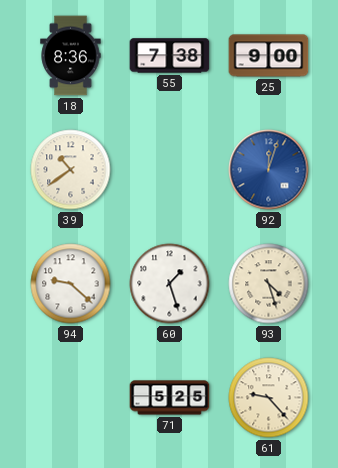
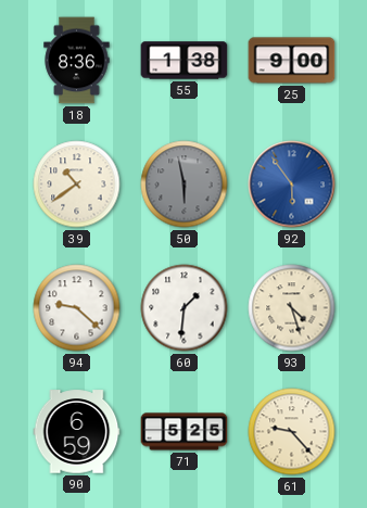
55: 7:38 -> 1:38 (185, 61)
50: none -> 5:58 (185, 185)
92: 12:03 -> 5:54 (292, 185)
60: 1:27 -> 1:31 (185, 308)
90: none -> 6:59 (77, 432)
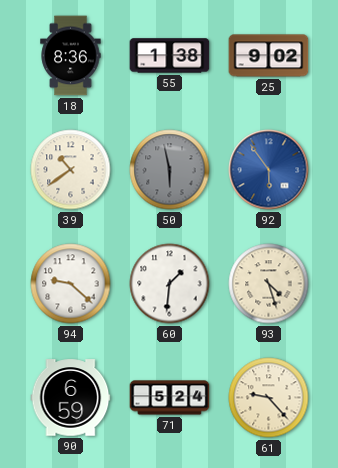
25: 9:00 -> 9:02 (269, 56)
71: 5:25 -> 5:24 (170, 398)
